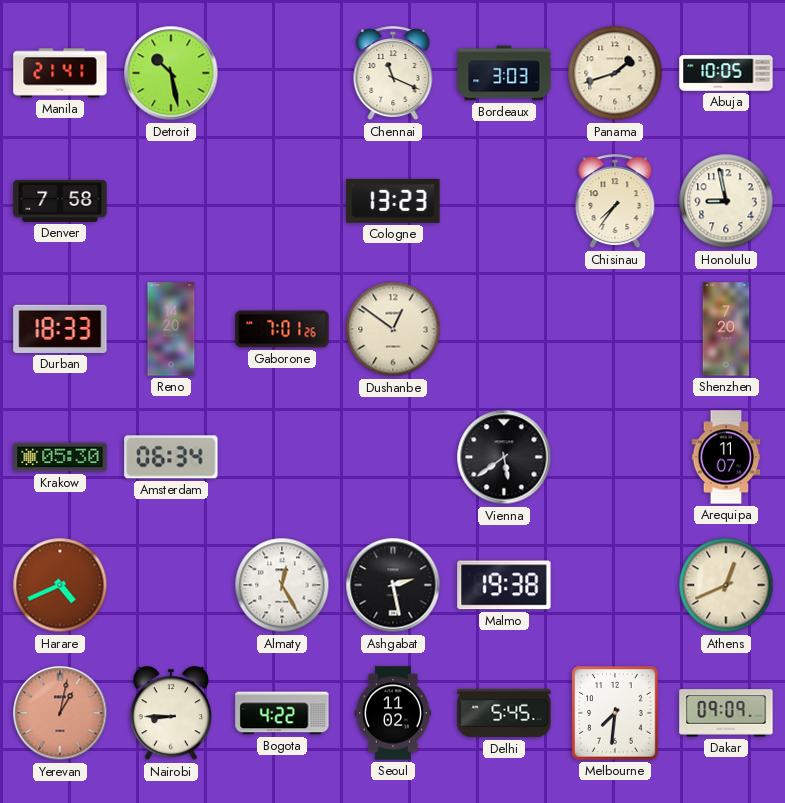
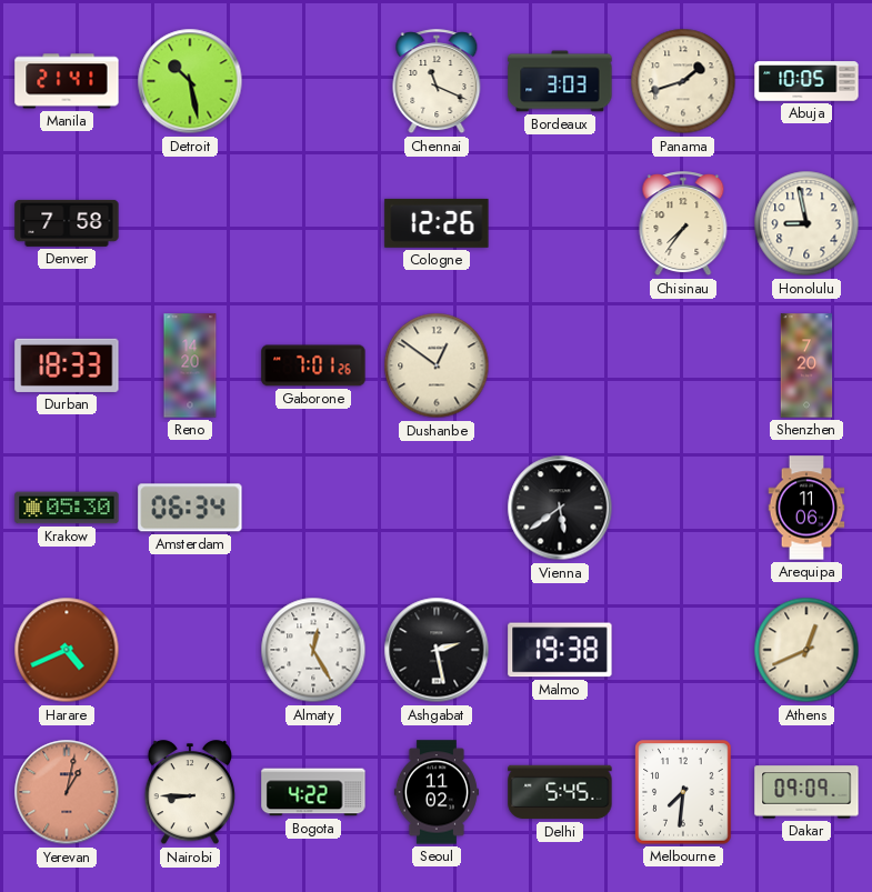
Cologne: 13:23 -> 12:26 (437, 223)
Arequipa: 11:07 -> 11:06 (806, 508)
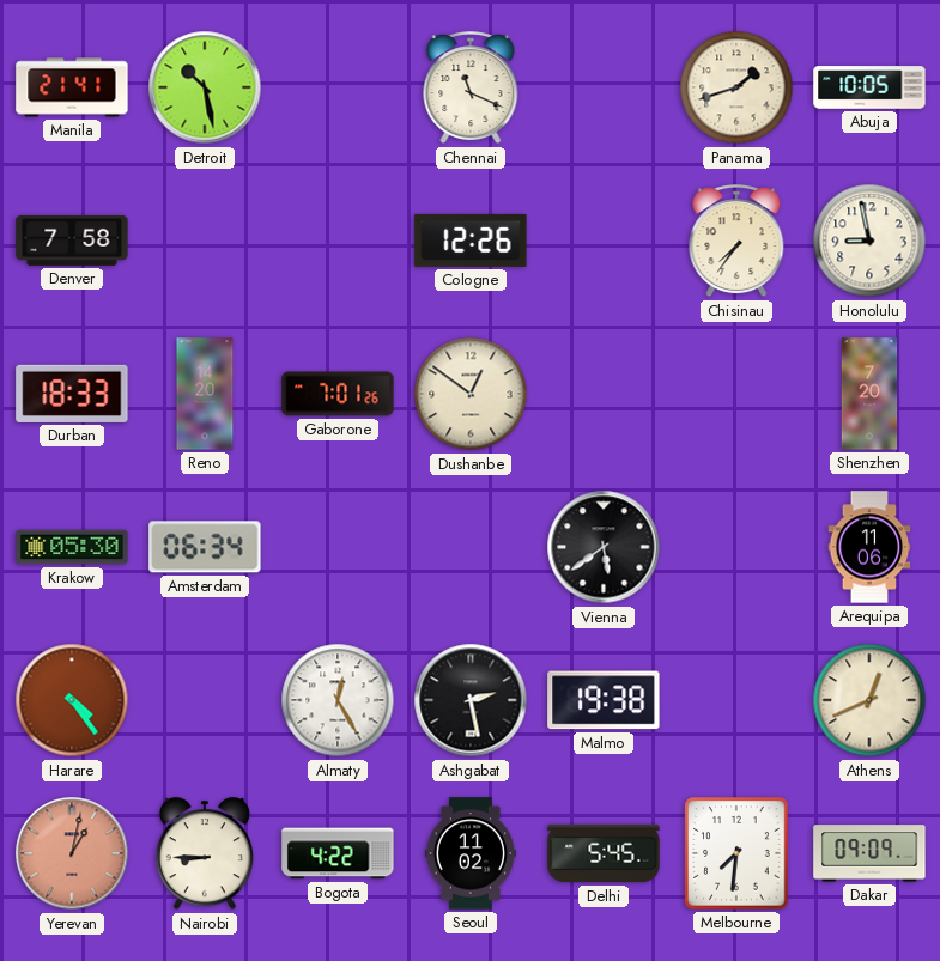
Bordeaux: 3:03 -> none (560, 81)
Harare: 4:41 -> 4:24 (72, 700)
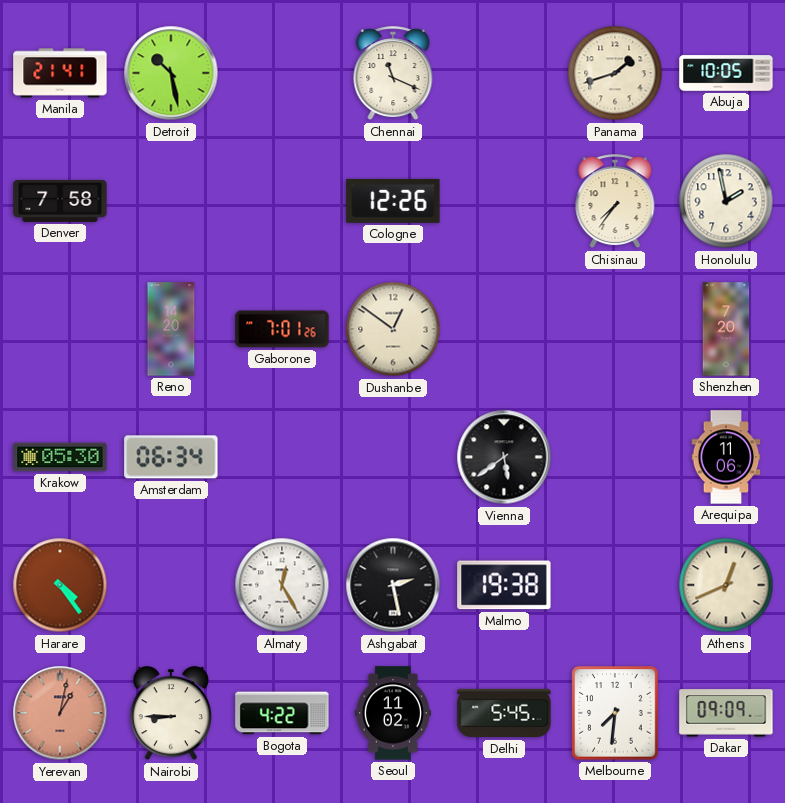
Honolulu: 8:58 -> 1:58 (726, 201)
Durban: 18:33 -> none (72, 394)
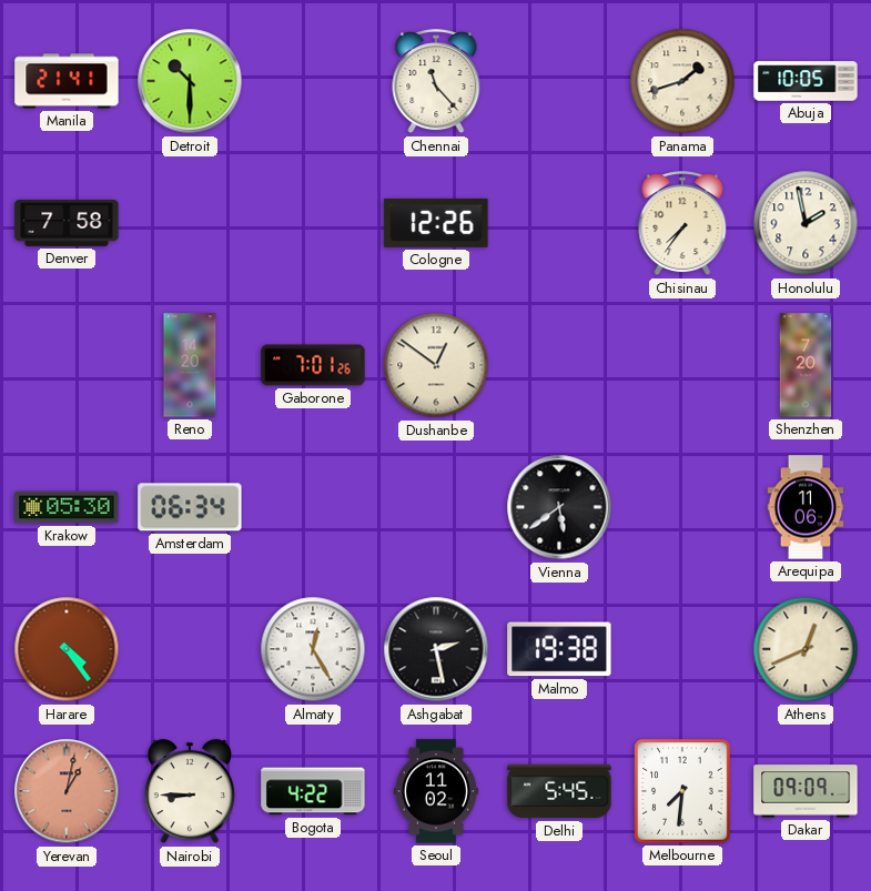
Detroit: 10:28 -> 10:30 (190, 81)
Chennai: 11:19 -> 11:23 (436, 82)
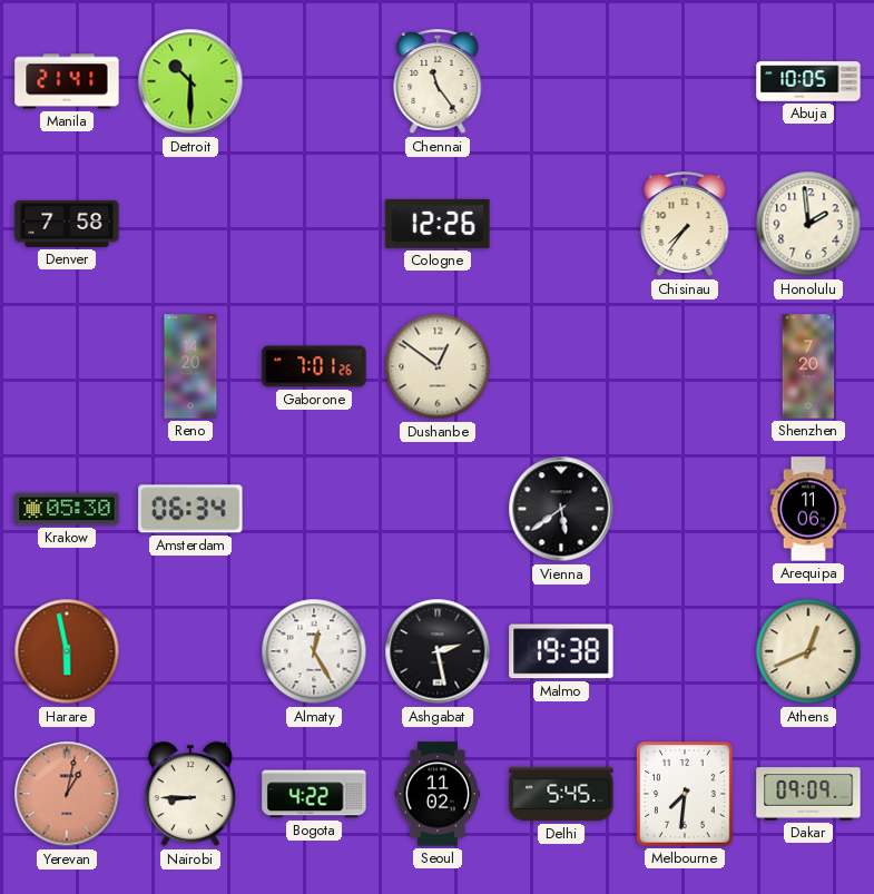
Chennai: 11:23 -> 11:24 (438, 82)
Panama: 1:42 -> none (682, 81)
Honolulu: 1:58 -> 1:59 (808, 224)
Harare: 4:24 -> 5:58 (67, 651)
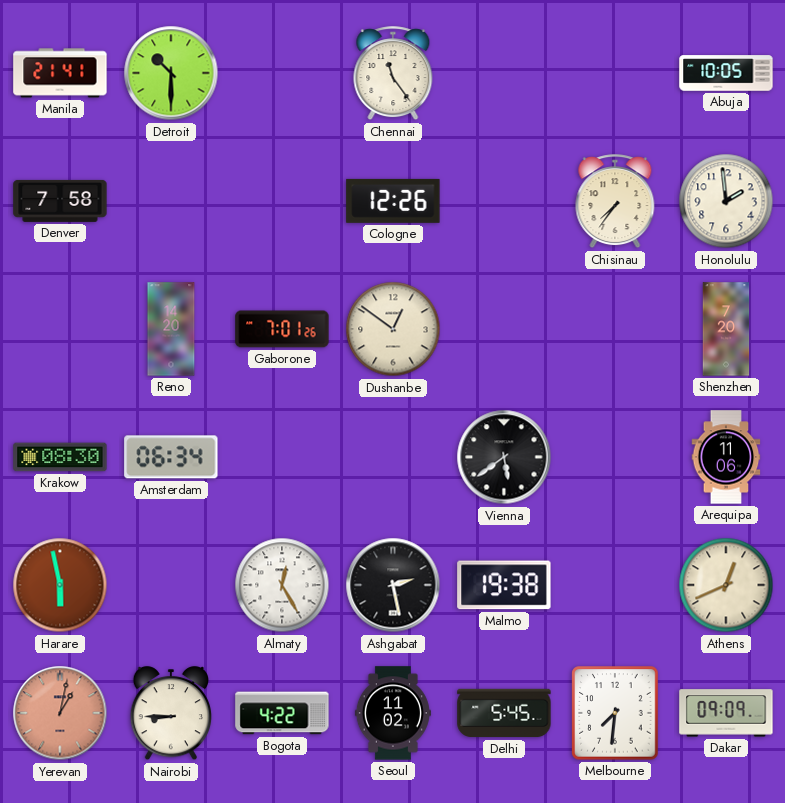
Krakow: 05:30 -> 08:30 (60, 457)
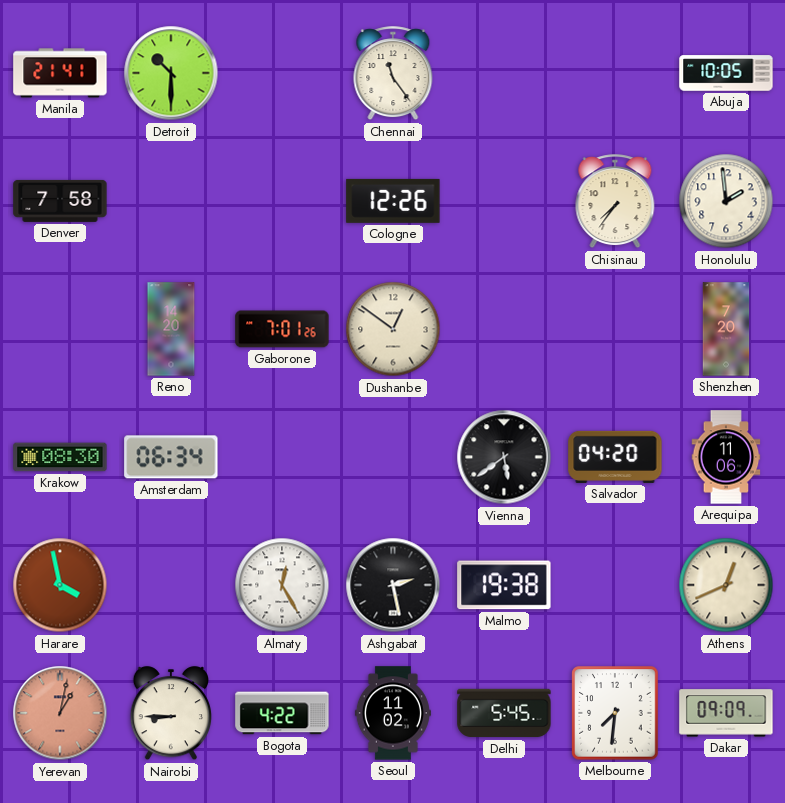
Salvador: none -> 04:20 (615, 457)
Harare: 5:58 -> 3:58 (60, 585)
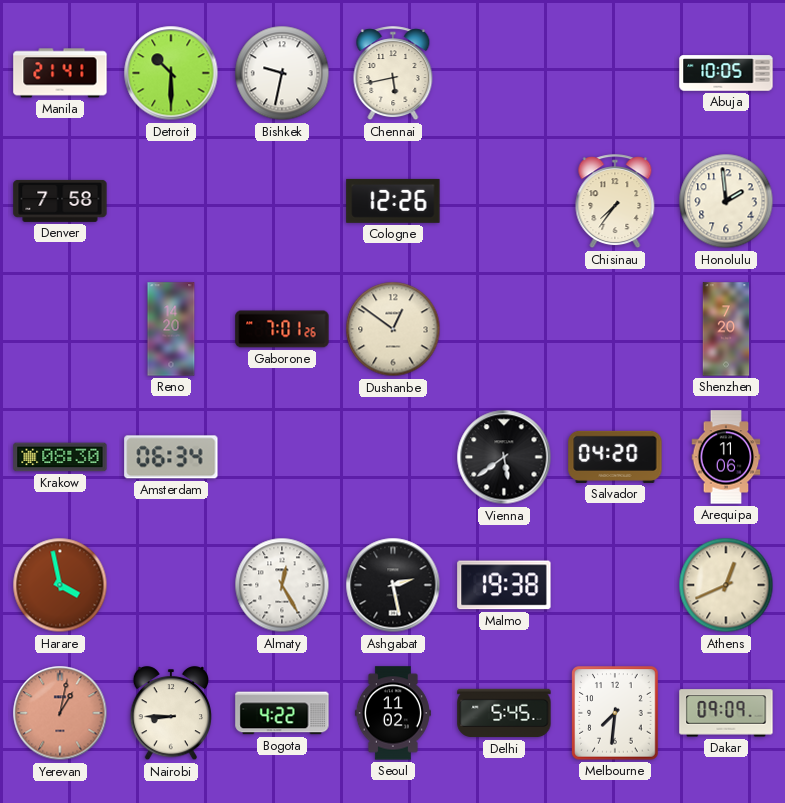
Bishkek: none -> 9:32 (282, 73)
Chennai: 11:24 -> 5:43 (393, 74)
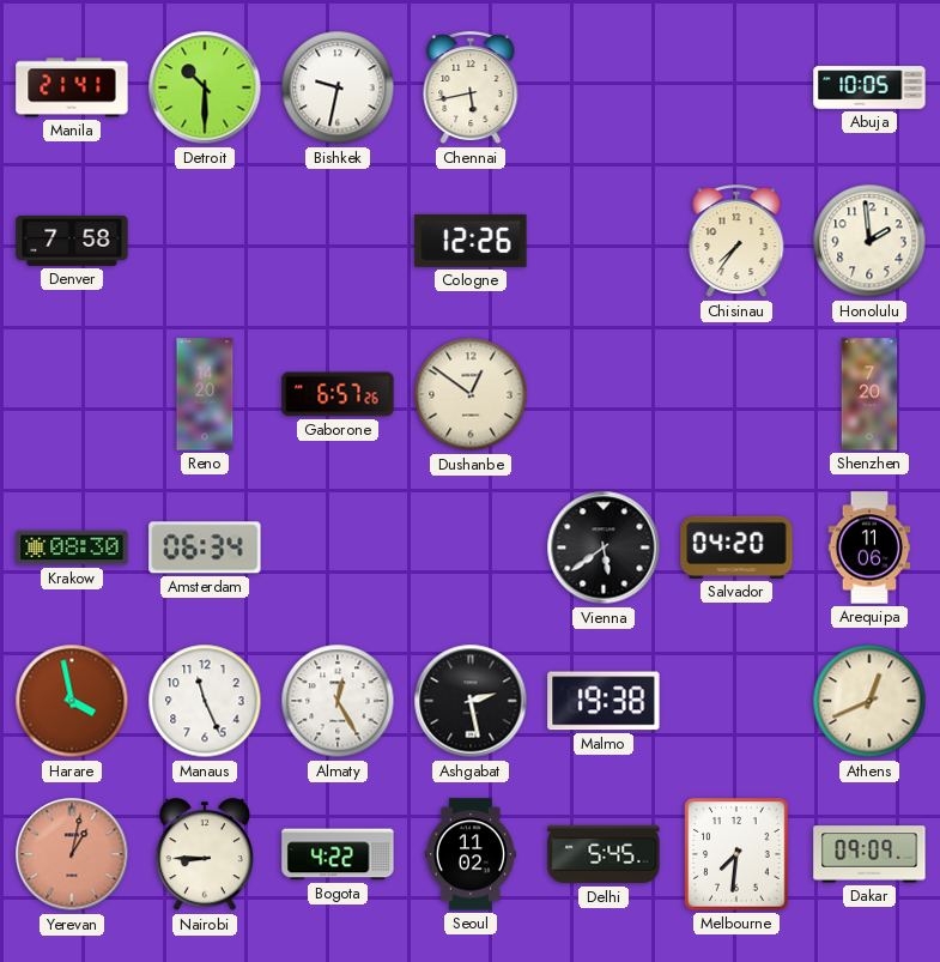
Gaborone: 7:01 -> 6:57 (338, 394)
Manaus: none -> 11:26 (205, 701)
